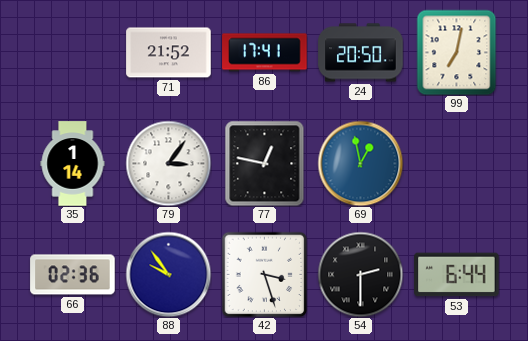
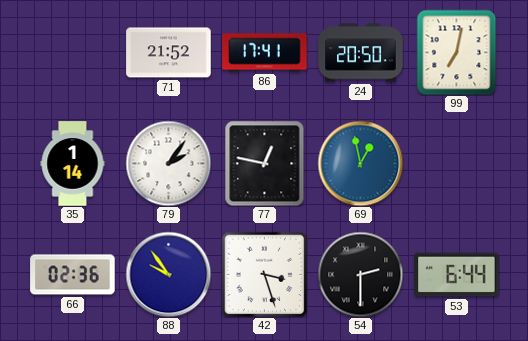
79: 3:06 -> 2:06 (168, 163)
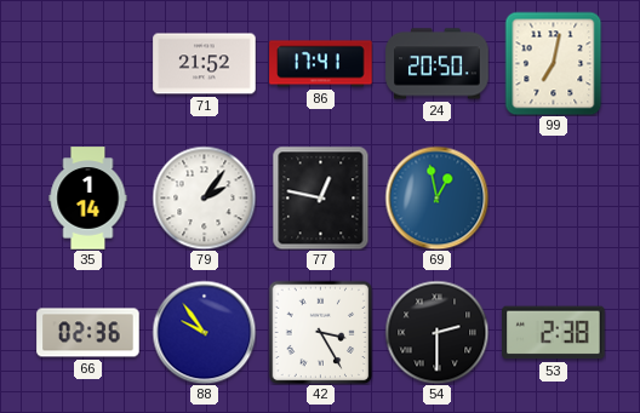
42: 3:27 -> 3:25 (320, 332)
53: 6:44 -> 2:38 (554, 333)
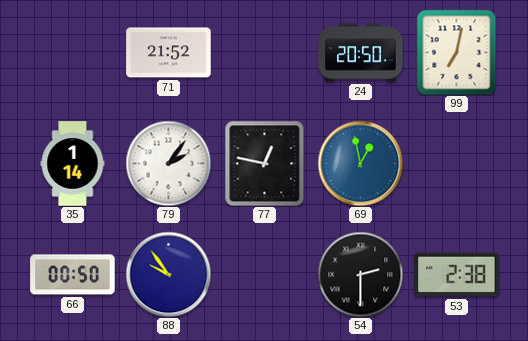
86: 17:41 -> none (321, 64)
66: 02:36 -> 00:50 (73, 275)
42: 3:25 -> none (320, 332)
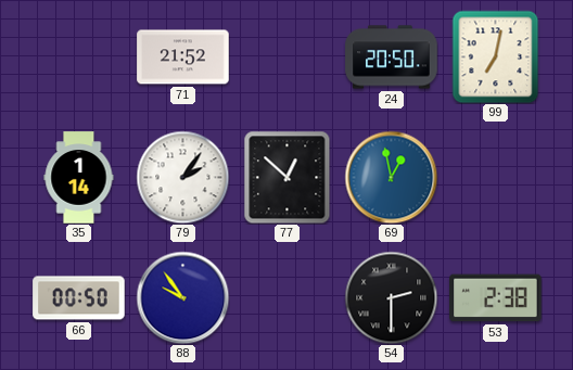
77: 12:47 -> 12:52 (288, 177)
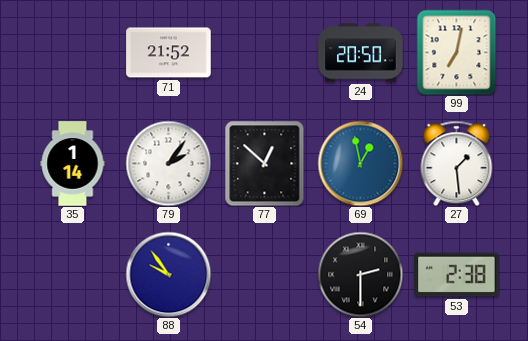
27: none -> 1:29 (457, 163)
66: 00:50 -> none (79, 298)
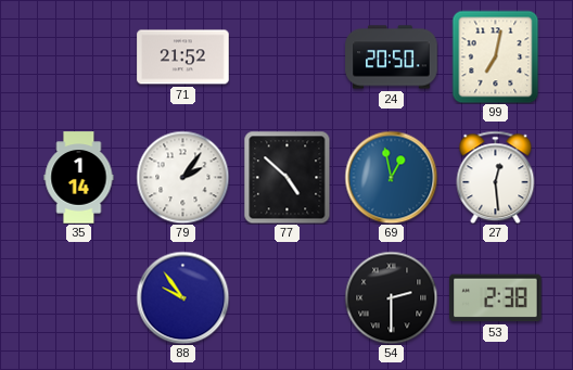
77: 12:52 -> 4:52 (288, 177)
27: 1:29 -> 12:29 (496, 177)
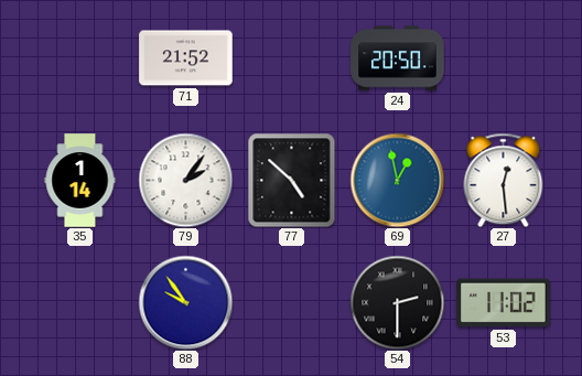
99: 7:02 -> none (496, 56)
53: 2:38 -> 11:02 (504, 303)
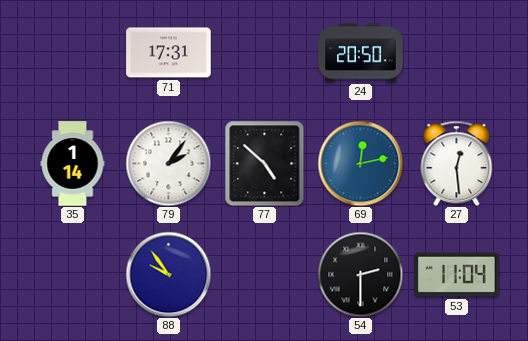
71: 21:52 -> 17:31 (169, 53)
69: 12:58 -> 12:13 (360, 163)
53: 11:02 -> 11:04 (457, 275)
